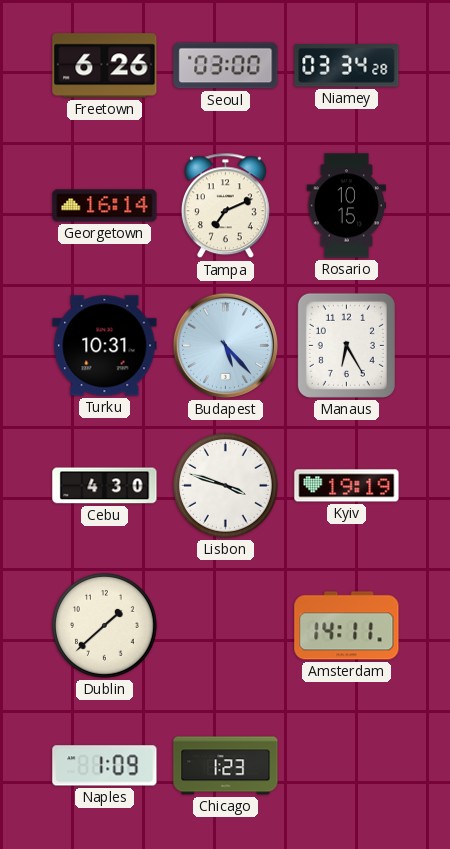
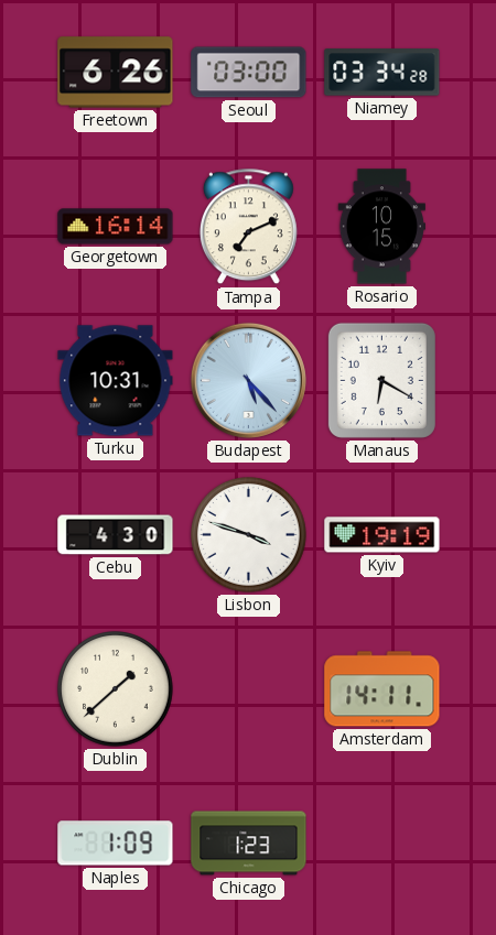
Manaus: 6:25 -> 6:20 (381, 380)
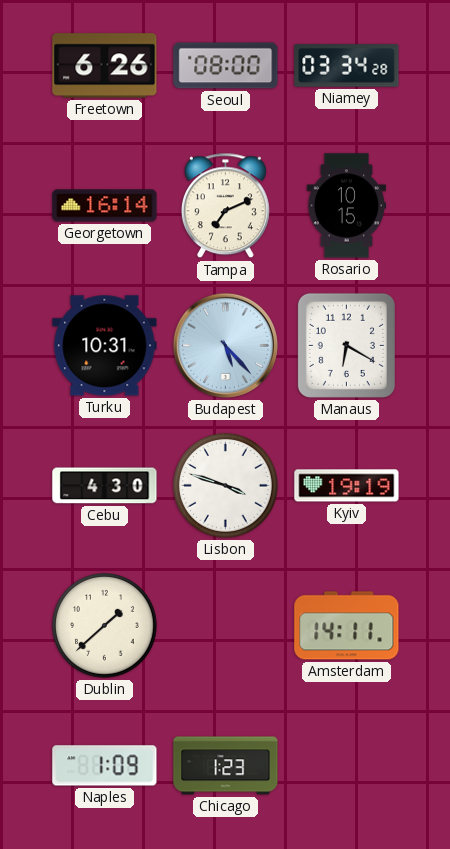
Seoul: 03:00 -> 08:00 (226, 66)
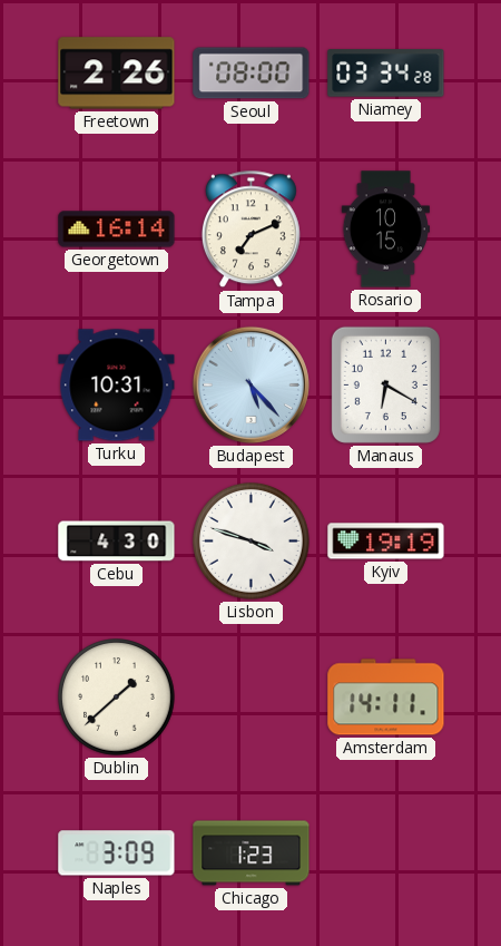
Freetown: 6:26 -> 2:26 (117, 74)
Naples: 1:09 -> 3:09 (117, 854)
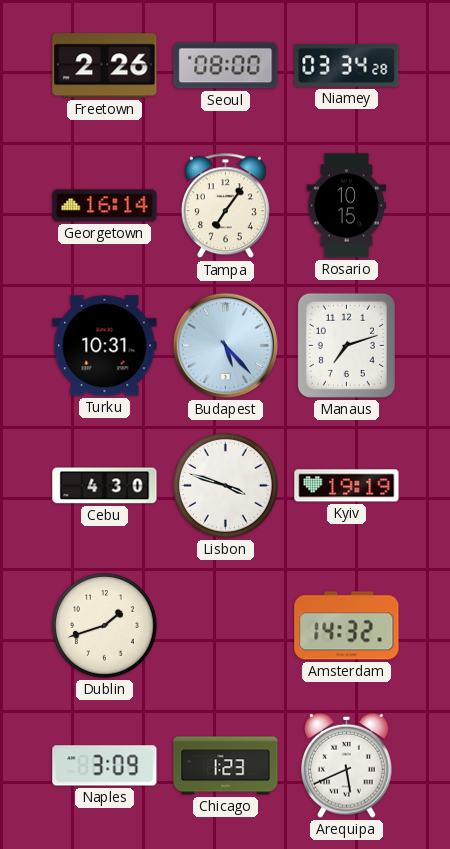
Tampa: 7:11 -> 7:06 (225, 206)
Manaus: 6:20 -> 7:12 (346, 345)
Dublin: 1:38 -> 1:42 (105, 626)
Amsterdam: 14:11 -> 14:32 (347, 626)
Arequipa: none -> 5:41 (347, 765)
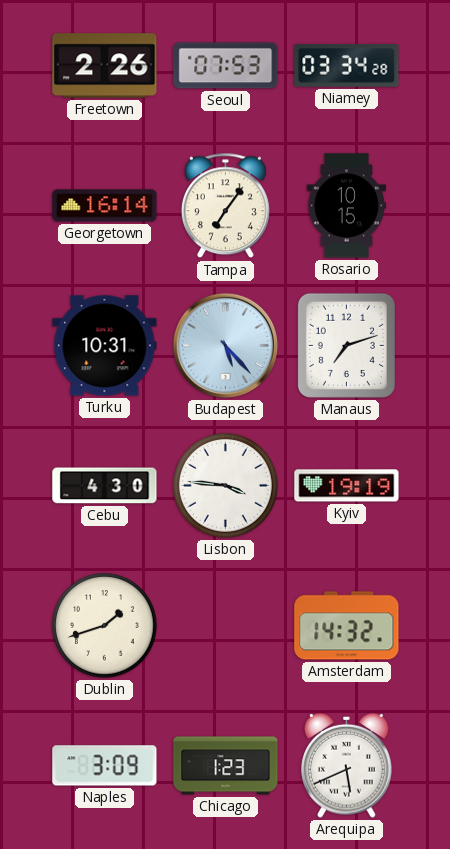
Seoul: 08:00 -> 07:53 (226, 66)
Lisbon: 3:48 -> 3:46 (226, 486)
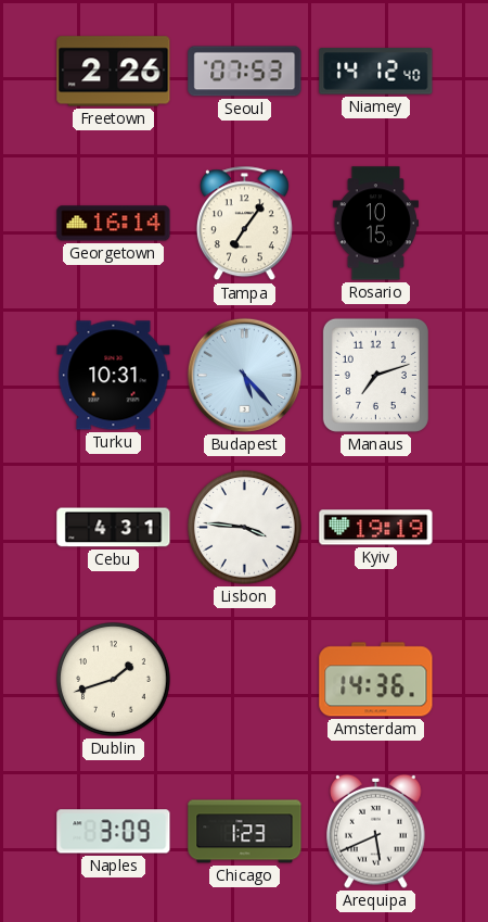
Niamey: 03:34 -> 14:12 (376, 72)
Cebu: 4:30 -> 4:31 (114, 528)
Amsterdam: 14:32 -> 14:36 (376, 680)
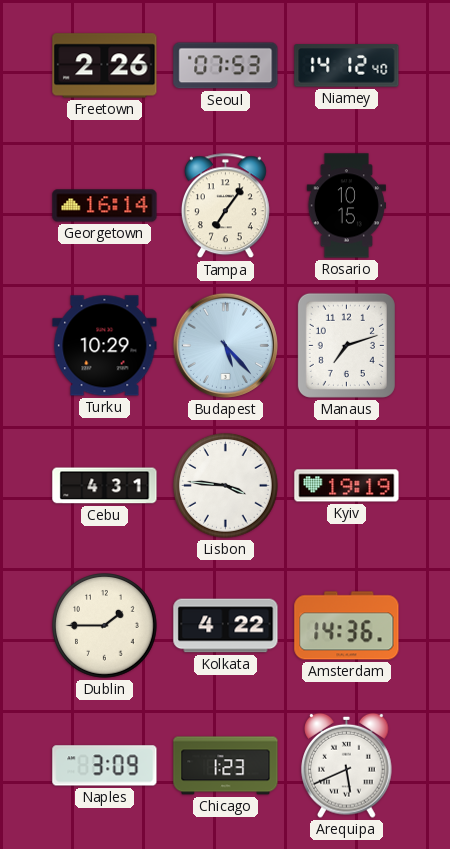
Turku: 10:31 -> 10:29 (105, 346)
Dublin: 1:42 -> 1:45 (105, 626)
Kolkata: none -> 4:22 (226, 626)
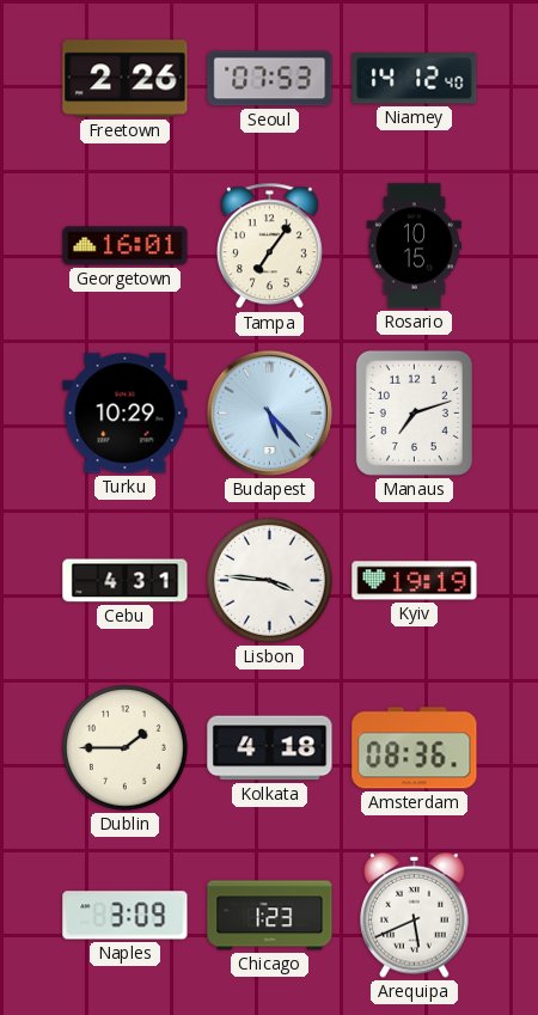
Georgetown: 16:14 -> 16:01 (126, 246)
Kolkata: 4:22 -> 4:18 (270, 748)
Amsterdam: 14:36 -> 08:36 (415, 748)
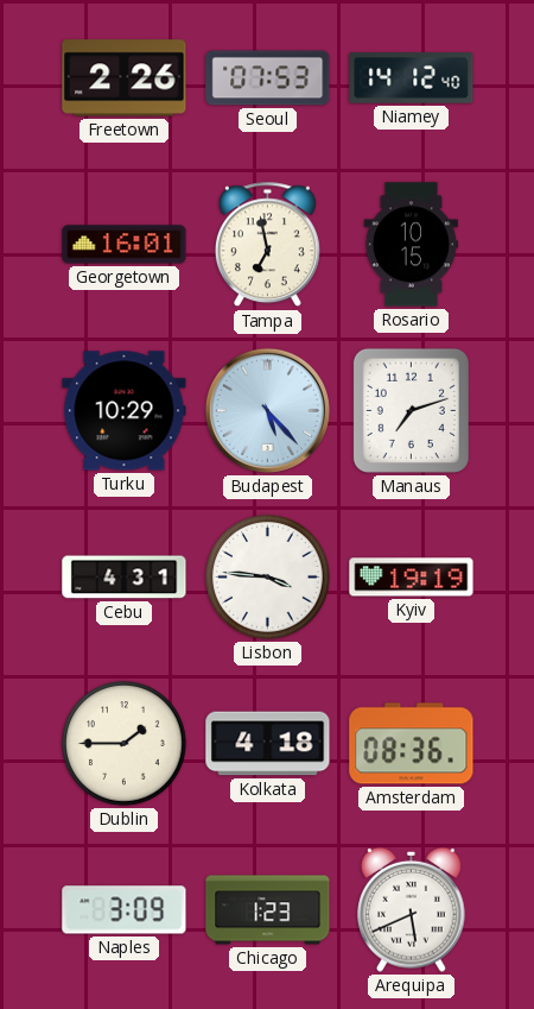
Tampa: 7:06 -> 6:58 (267, 245)
